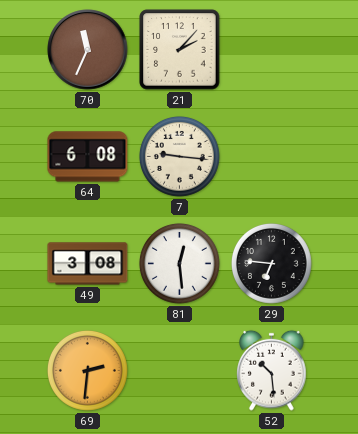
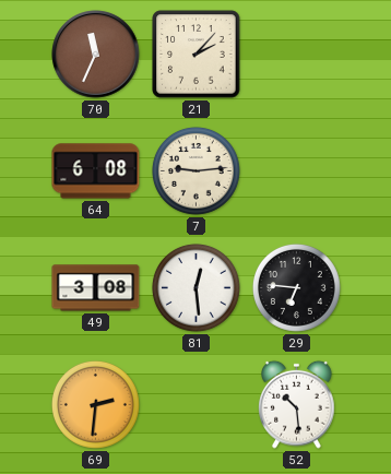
7: 9:16 -> 9:14 (195, 170)
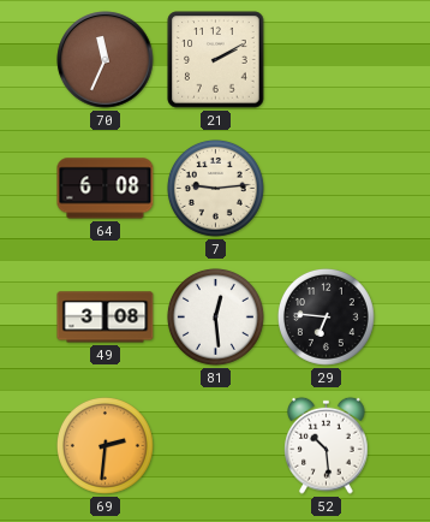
21: 2:07 -> 2:10 (216, 60)
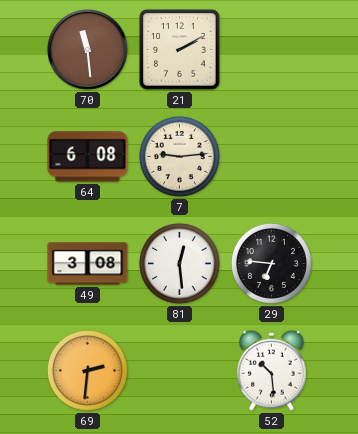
70: 11:34 -> 11:29 (88, 50)
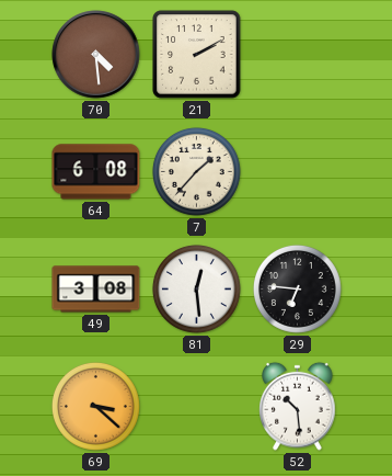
70: 11:29 -> 4:29 (96, 55)
7: 9:14 -> 1:37 (196, 171)
69: 2:31 -> 3:22 (95, 406)
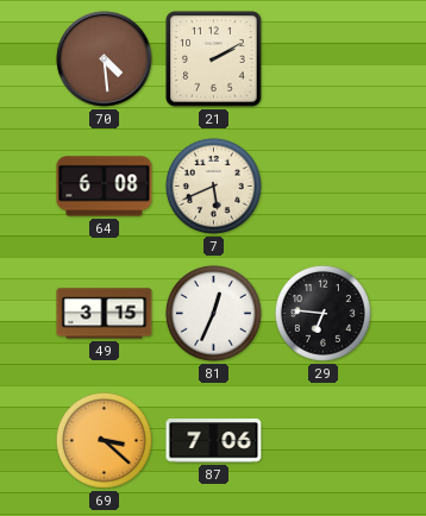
7: 1:37 -> 5:41 (213, 185)
49: 3:08 -> 3:15 (105, 314)
81: 12:29 -> 12:34 (213, 313)
87: none -> 7:06 (214, 441)
52: 10:29 -> none (298, 406)
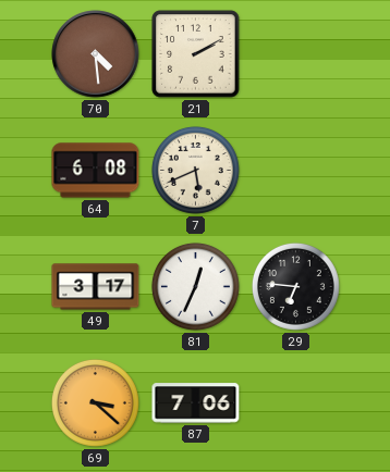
49: 3:15 -> 3:17 (96, 287)
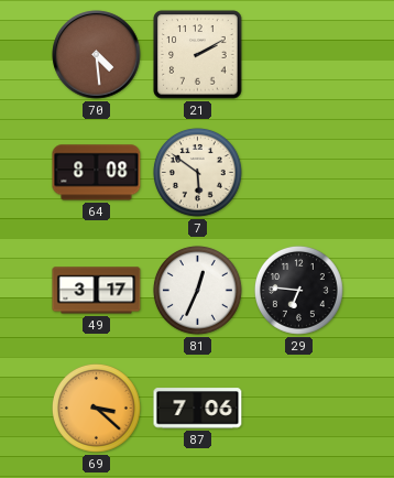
64: 6:08 -> 8:08 (97, 173)
7: 5:41 -> 5:51 (197, 172)
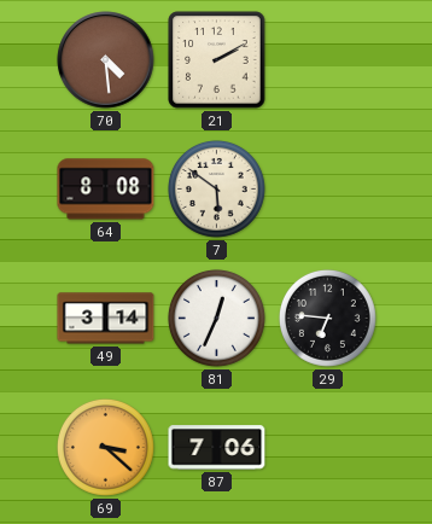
49: 3:17 -> 3:14 (106, 319)
